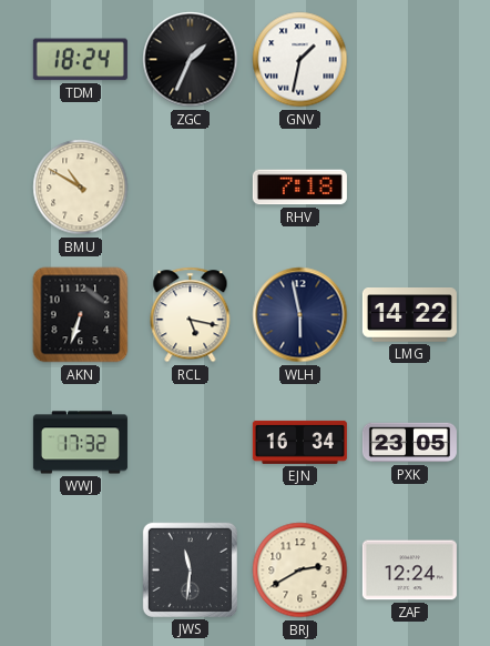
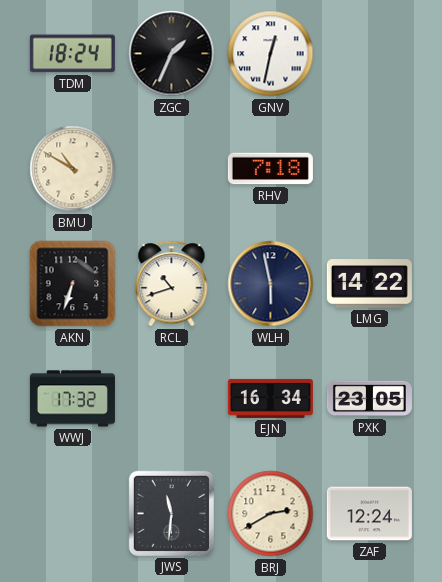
GNV: 1:32 -> 12:32 (271, 54)
RCL: 5:17 -> 10:42 (172, 284)
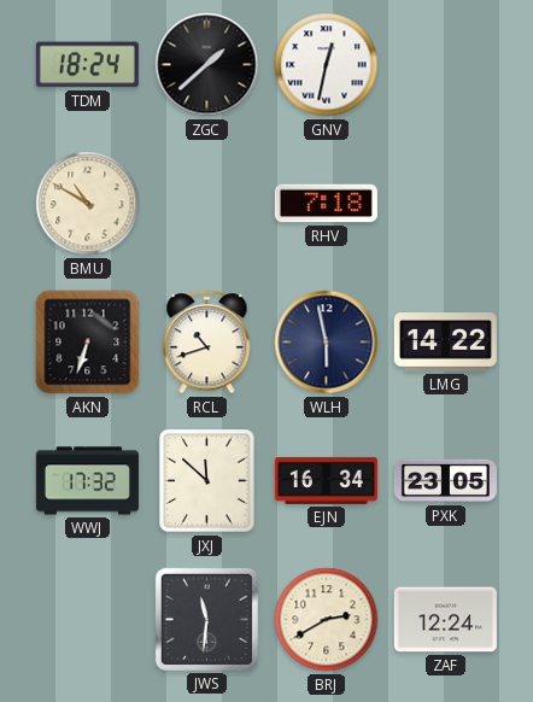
ZGC: 1:34 -> 1:38 (207, 65)
JXJ: none -> 11:52 (207, 481)
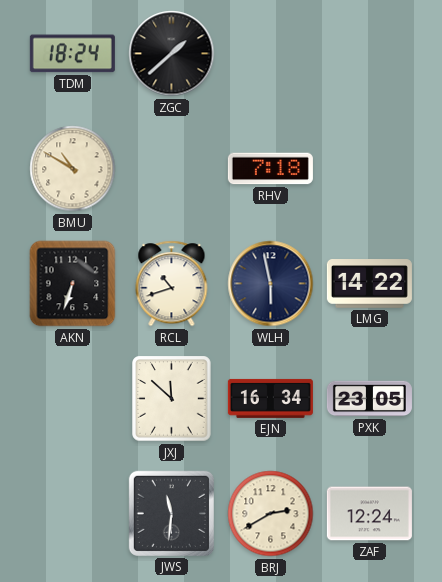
GNV: 12:32 -> none (327, 65)
WWJ: 17:32 -> none (87, 481)
